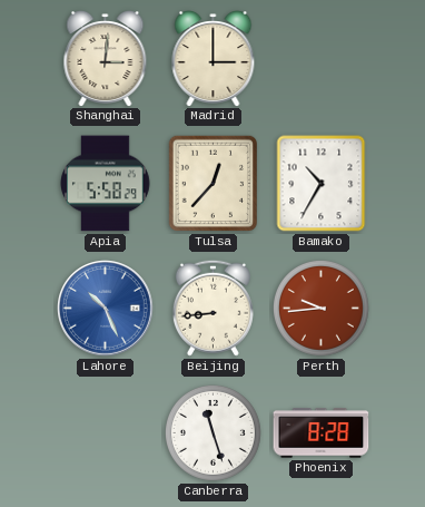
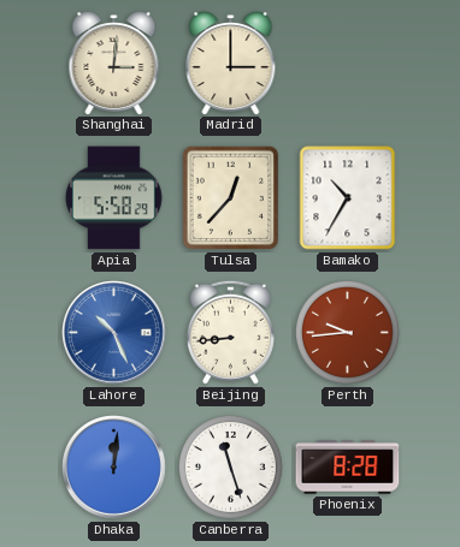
Dhaka: none -> 12:01 (114, 468)
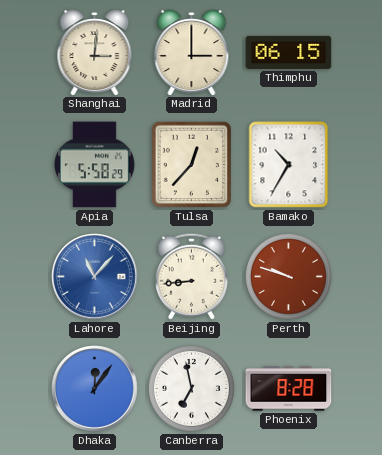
Thimphu: none -> 06:15 (289, 52)
Lahore: 10:26 -> 11:07 (95, 277)
Perth: 9:44 -> 9:48 (288, 276)
Dhaka: 12:01 -> 12:06 (95, 389)
Canberra: 11:27 -> 6:58 (191, 388)
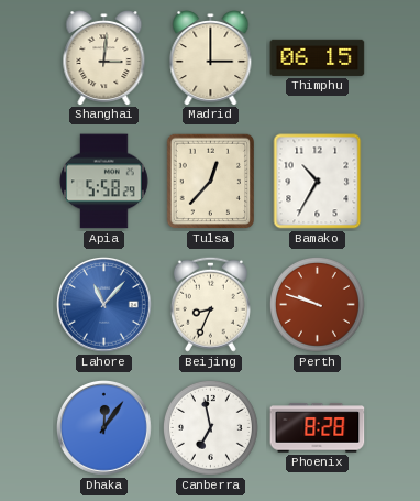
Beijing: 8:44 -> 8:34 (210, 304)
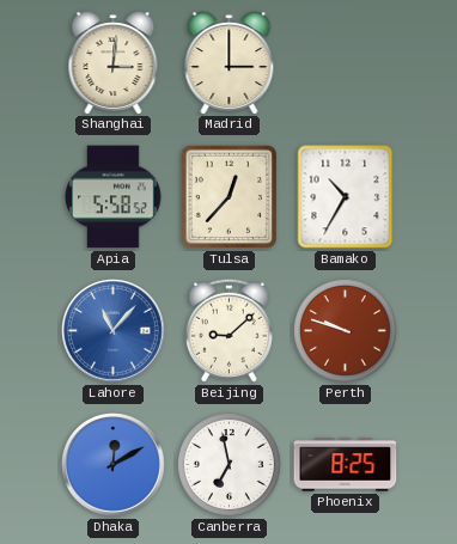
Thimphu: 06:15 -> none (318, 57)
Apia: 5:58:29 -> 5:58:52 (114, 197)
Beijing: 8:34 -> 9:08 (228, 330)
Dhaka: 12:06 -> 12:10 (114, 465)
Phoenix: 8:28 -> 8:25 (346, 465)
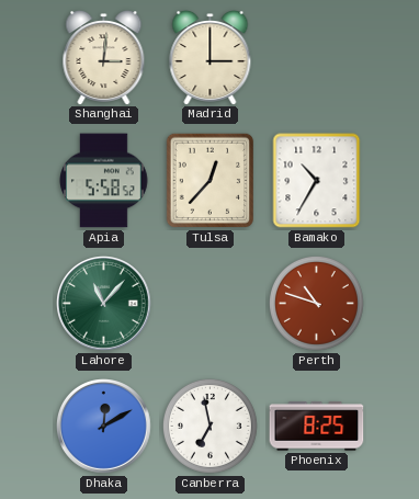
Lahore dial: blue -> green (104, 304)
Beijing: 9:08 -> none (228, 330)
Perth: 9:48 -> 10:48 (316, 303)
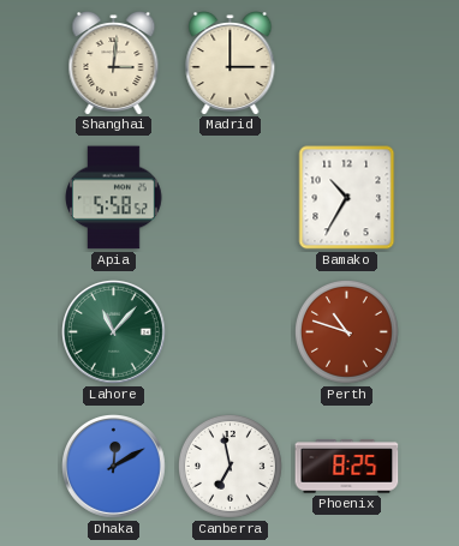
Tulsa: 12:37 -> none (209, 181)
